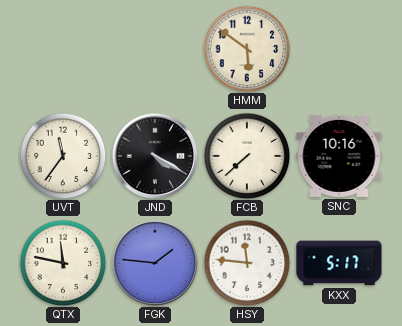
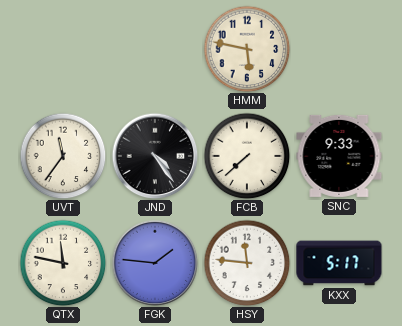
HMM: 5:51 -> 5:47 (247, 49)
JND: 4:20 -> 4:24 (155, 156)
SNC: 10:16 -> 9:33 (339, 156)
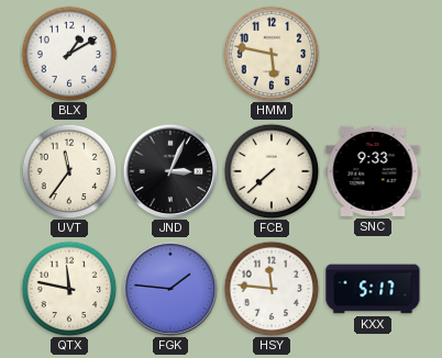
BLX: none -> 1:10 (69, 54)
JND: 4:24 -> 3:04 (170, 171)
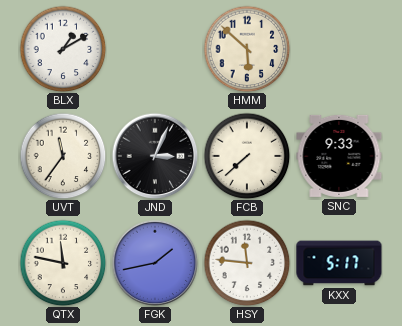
HMM: 5:47 -> 5:52 (247, 49)
FGK: 1:46 -> 1:43 (155, 263)
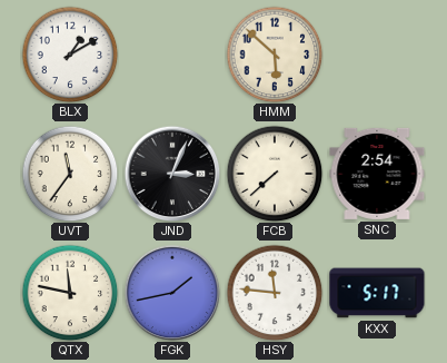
SNC: 9:33 -> 2:54 (377, 174)
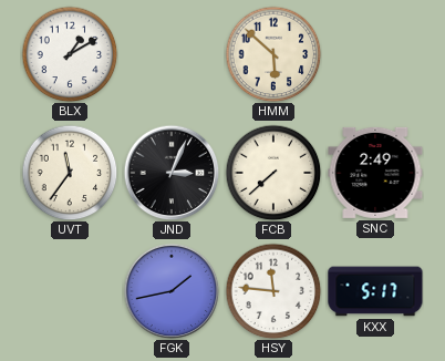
SNC: 2:54 -> 2:49 (375, 173)
QTX: 11:47 -> none (70, 293)
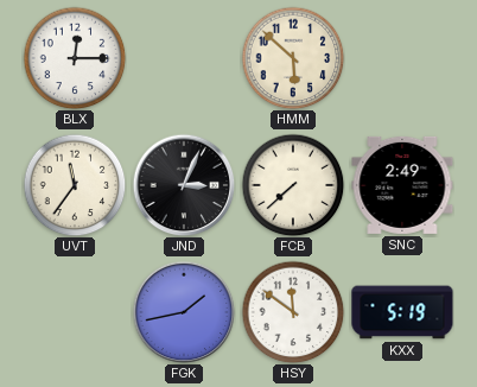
BLX: 1:10 -> 12:15 (75, 58)
HSY: 11:46 -> 11:51 (293, 312)
KXX: 5:17 -> 5:19 (402, 312)
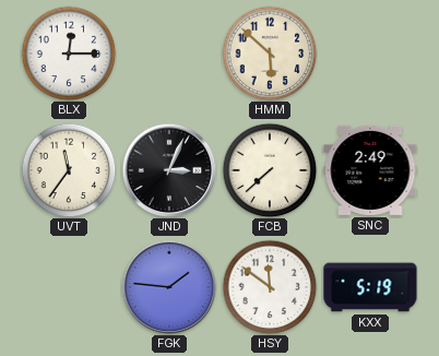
FGK: 1:43 -> 1:46 (169, 287)
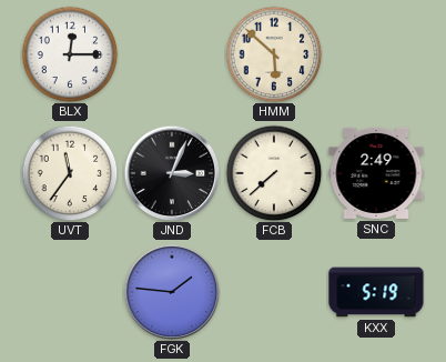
HSY: 11:51 -> none (270, 287)
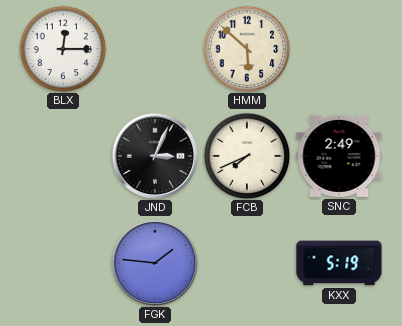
UVT: 11:36 -> none (70, 173)
FCB: 7:38 -> 7:41 (247, 156)
